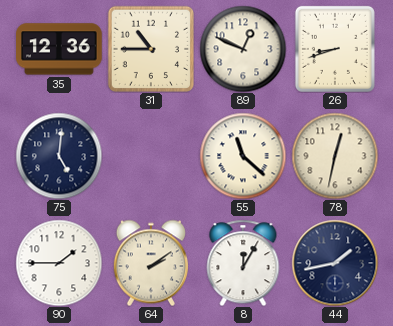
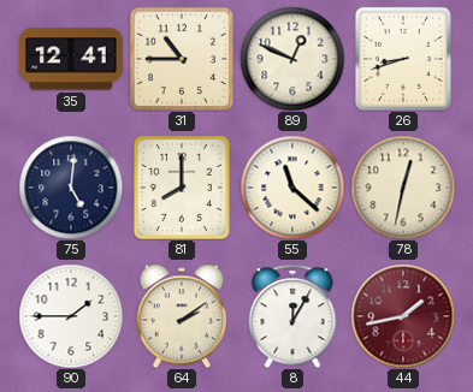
35: 12:36 -> 12:41 (71, 59)
81: none -> 8:00 (182, 188)
44 dial: navy -> burgundy (403, 316)
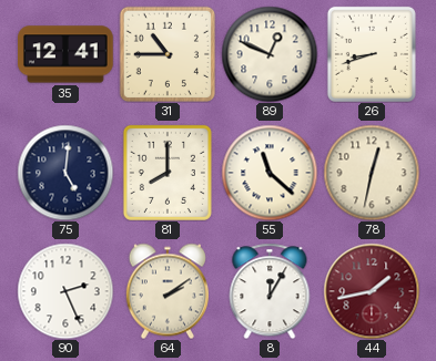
90: 1:45 -> 2:26 (65, 291)
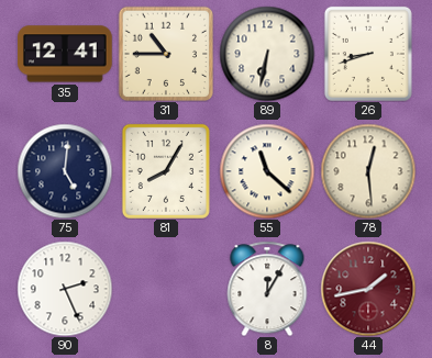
89: 12:49 -> 6:32 (267, 54)
81: 8:00 -> 8:05 (166, 171)
78: 12:32 -> 12:29 (368, 171)
64: 2:09 -> none (168, 291)
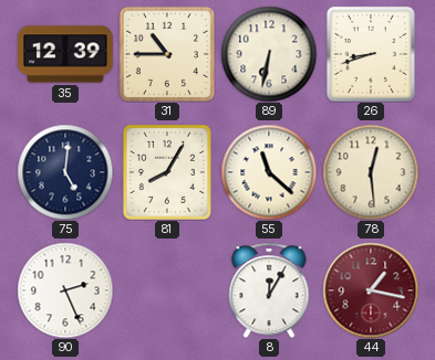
35: 12:41 -> 12:39 (65, 54)
44: 1:43 -> 1:17 (371, 290)
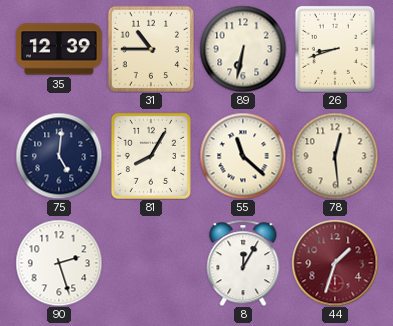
90: 2:26 -> 2:27 (59, 263)
44: 1:17 -> 1:33 (335, 263)
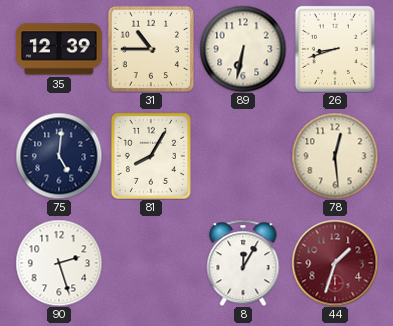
55: 11:22 -> none (243, 156)
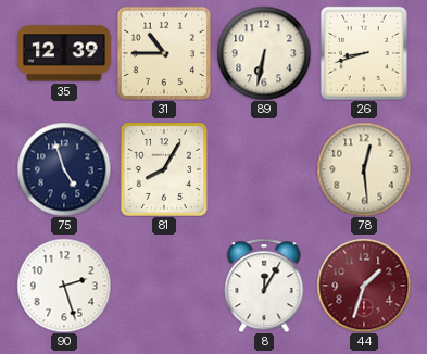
75: 5:01 -> 4:57 (64, 169)
